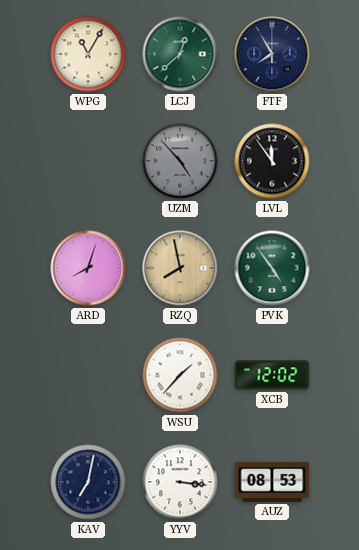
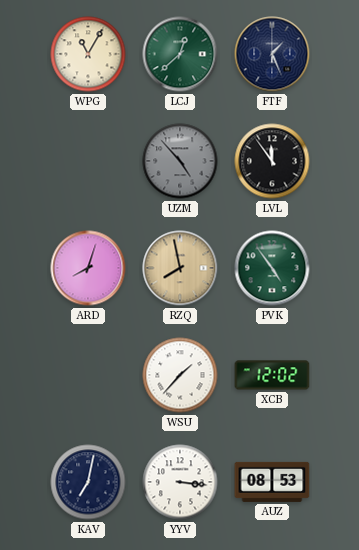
FTF: 7:55 -> 1:26 (272, 54)
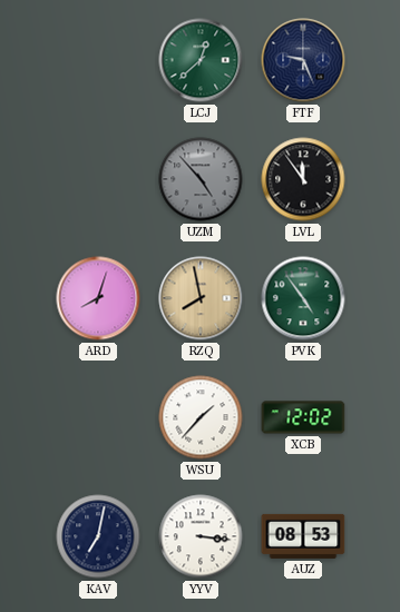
WPG: 11:05 -> none (88, 54)
FTF: 1:26 -> 9:26 (303, 60)
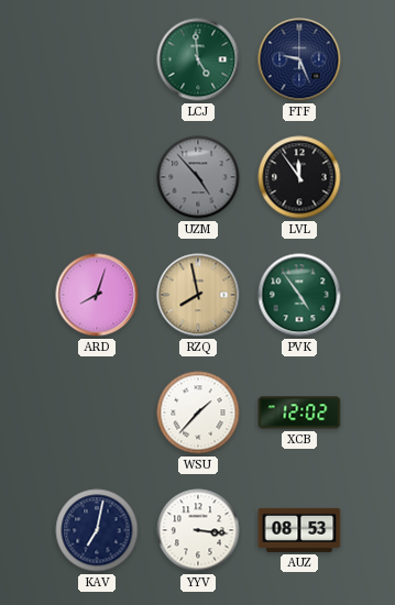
LCJ: 12:38 -> 4:59 (198, 59)
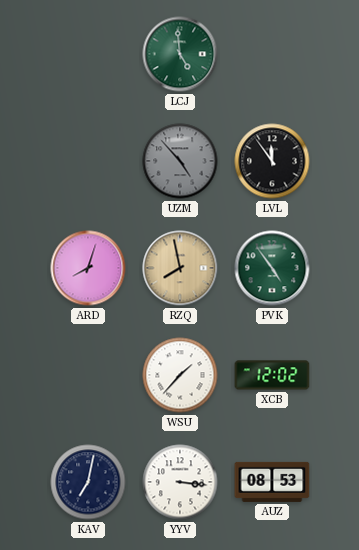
FTF: 9:26 -> none (299, 59)
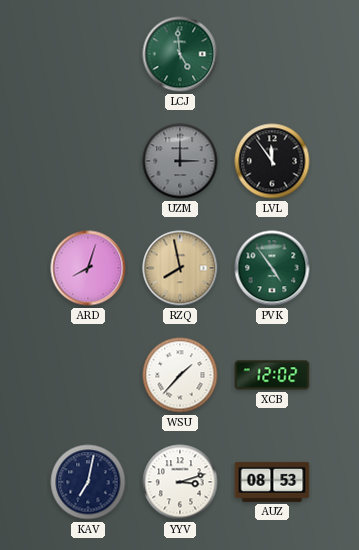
UZM: 4:53 -> 3:00 (180, 161)
YYV: 3:16 -> 3:12 (180, 482)
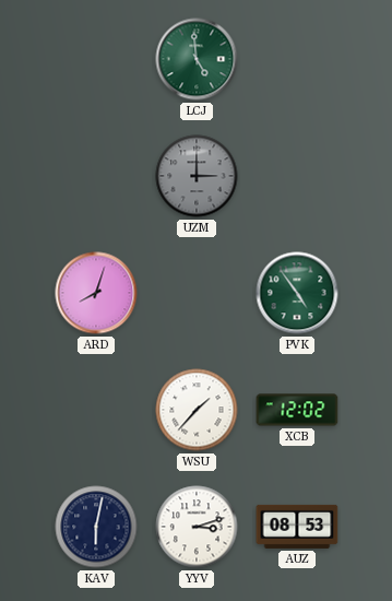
LVL: 11:54 -> none (272, 161)
RZQ: 7:58 -> none (180, 268)
KAV: 7:02 -> 6:02 (96, 527)
